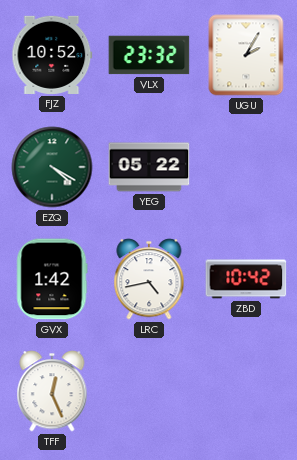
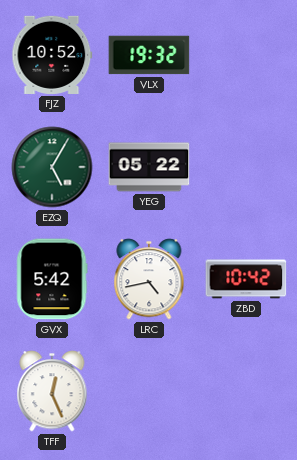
VLX: 23:32 -> 19:32 (149, 55)
UGU: 2:05 -> none (246, 55)
EZQ: 4:20 -> 5:05 (52, 167)
GVX: 1:42 -> 5:42 (52, 279)
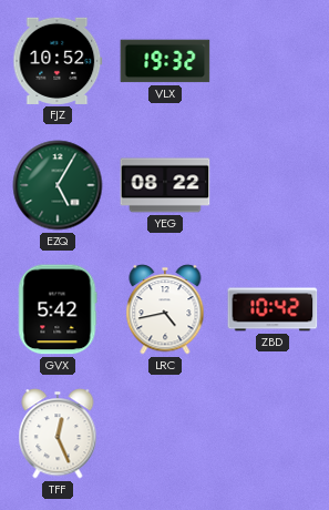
YEG: 05:22 -> 08:22 (165, 185)
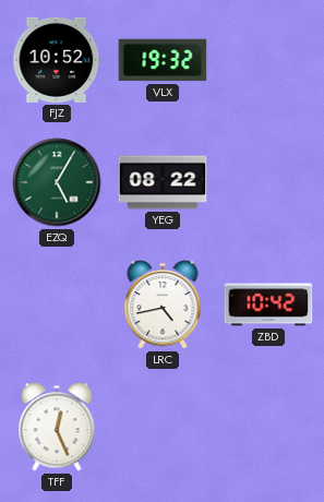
GVX: 5:42 -> none (58, 309)
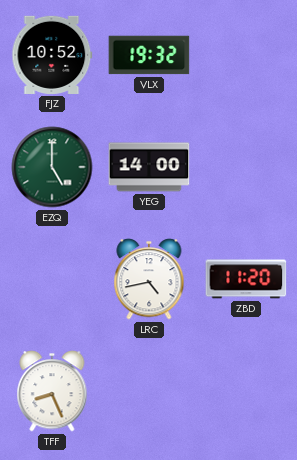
EZQ: 5:05 -> 5:00 (52, 167)
YEG: 08:22 -> 14:00 (149, 167)
ZBD: 10:42 -> 11:20 (246, 279)
TFF: 12:26 -> 8:26 (52, 391)
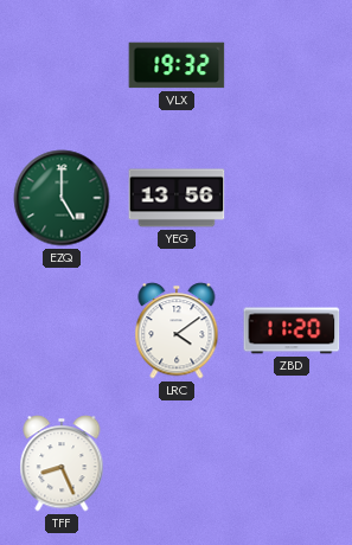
FJZ: 10:52 -> none (52, 55)
YEG: 14:00 -> 13:56 (177, 198)
LRC: 4:43 -> 4:09 (177, 331)
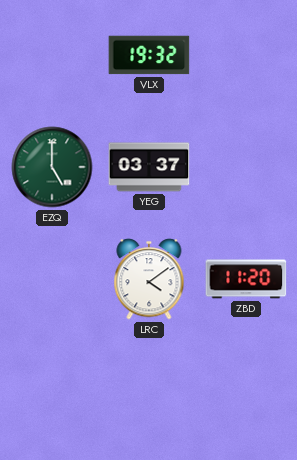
YEG: 13:56 -> 03:37 (149, 167)
TFF: 8:26 -> none (62, 463)
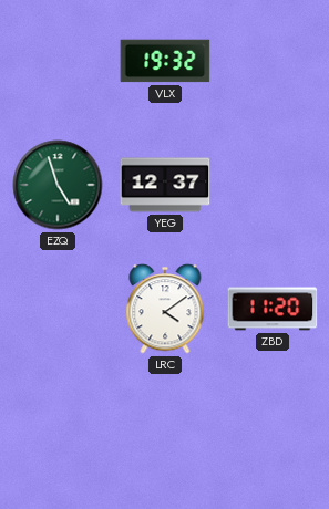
EZQ: 5:00 -> 4:57 (58, 185)
YEG: 03:37 -> 12:37 (165, 185)
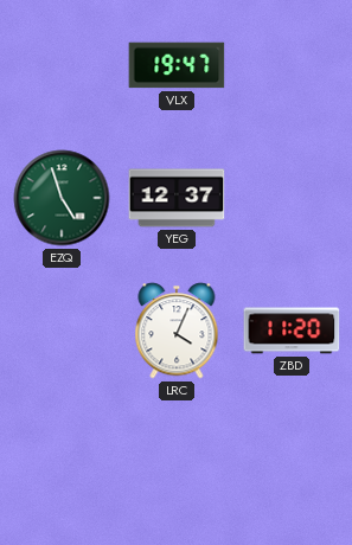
VLX: 19:32 -> 19:47 (177, 65)
LRC: 4:09 -> 4:04 (177, 331)
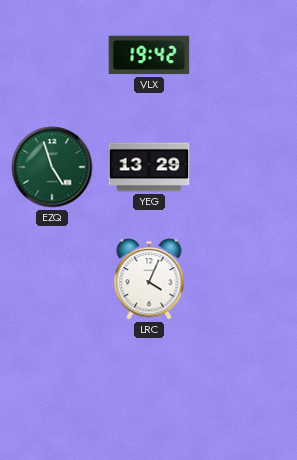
VLX: 19:47 -> 19:42 (149, 55)
YEG: 12:37 -> 13:29 (149, 167)
ZBD: 11:20 -> none (292, 331)
